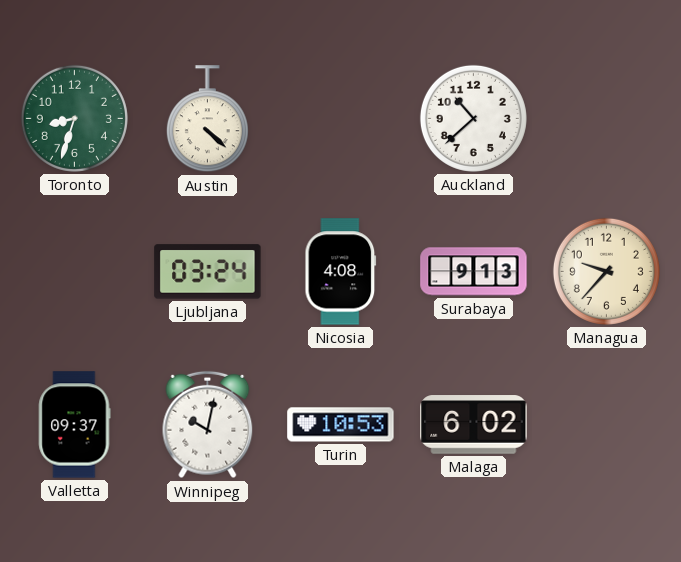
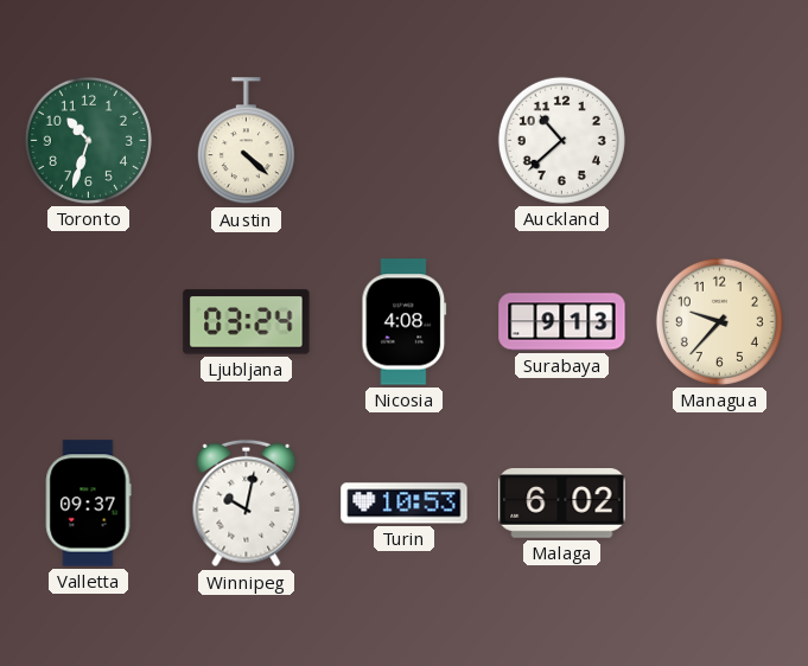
Toronto: 8:33 -> 10:33 (88, 140)
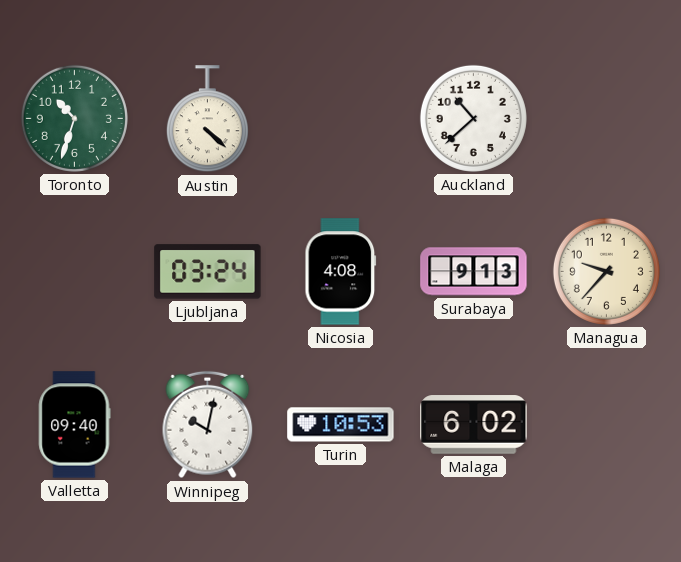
Valletta: 09:37 -> 09:40 (74, 425)
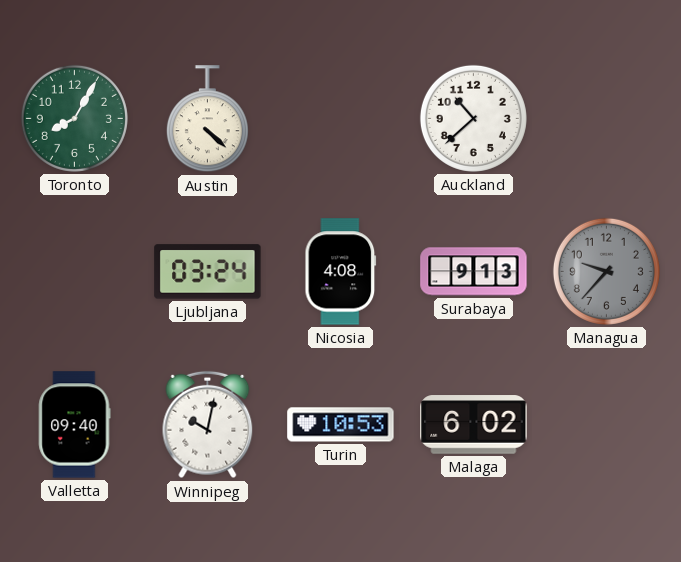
Toronto: 10:33 -> 8:05 (74, 118)
Managua dial: cream -> grey (606, 271)
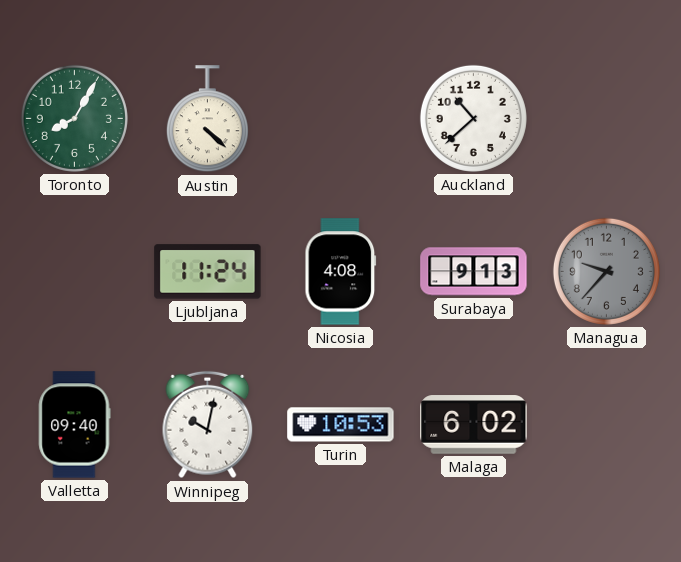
Ljubljana: 03:24 -> 11:24 (208, 272)
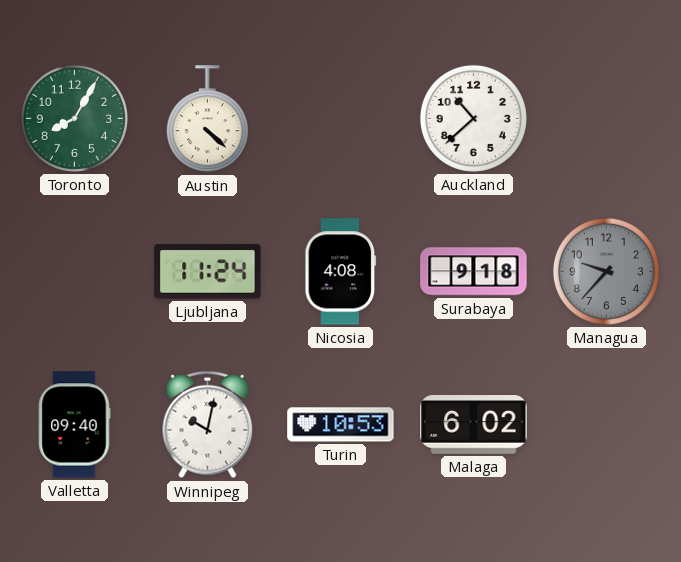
Surabaya: 9:13 -> 9:18 (474, 272)
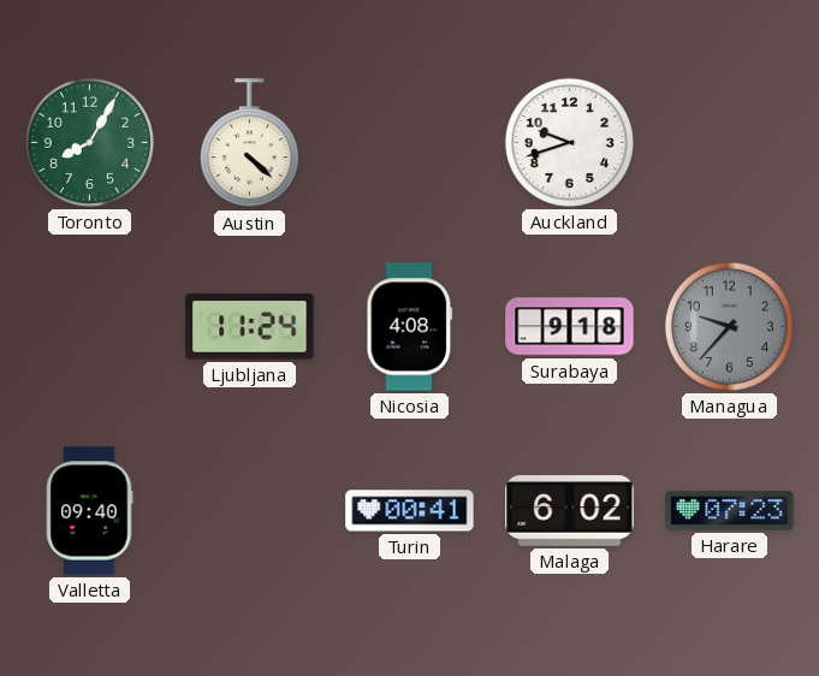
Auckland: 10:38 -> 9:42 (569, 142)
Winnipeg: 10:02 -> none (208, 425)
Turin: 10:53 -> 00:41 (410, 511)
Harare: none -> 07:23 (730, 510)
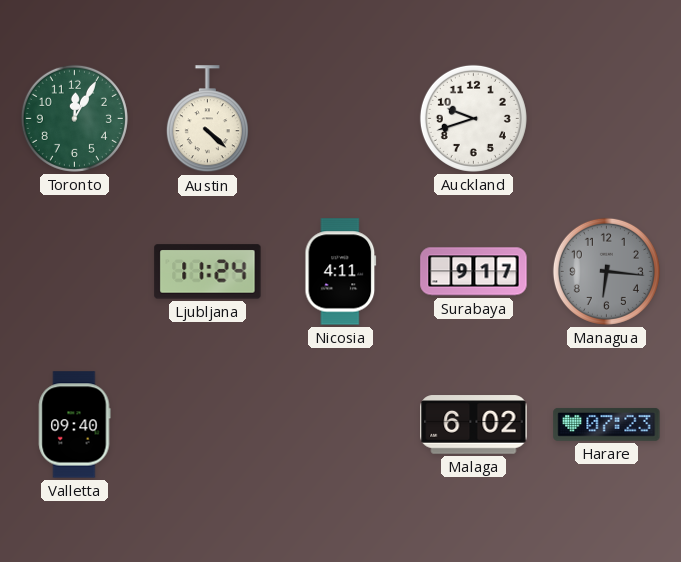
Toronto: 8:05 -> 12:05 (74, 118)
Nicosia: 4:08 -> 4:11 (341, 272)
Surabaya: 9:18 -> 9:17 (474, 272)
Managua: 9:37 -> 6:16 (606, 271)
Turin: 00:41 -> none (410, 511)
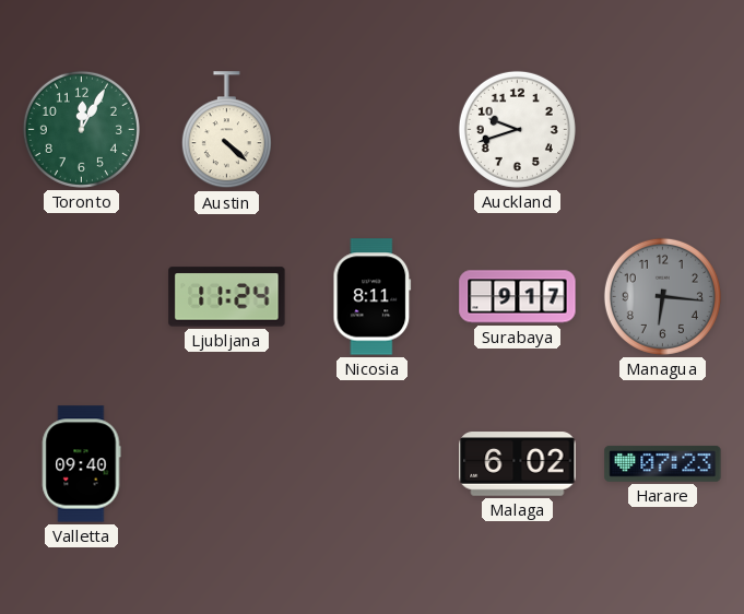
Nicosia: 4:11 -> 8:11 (373, 297)
